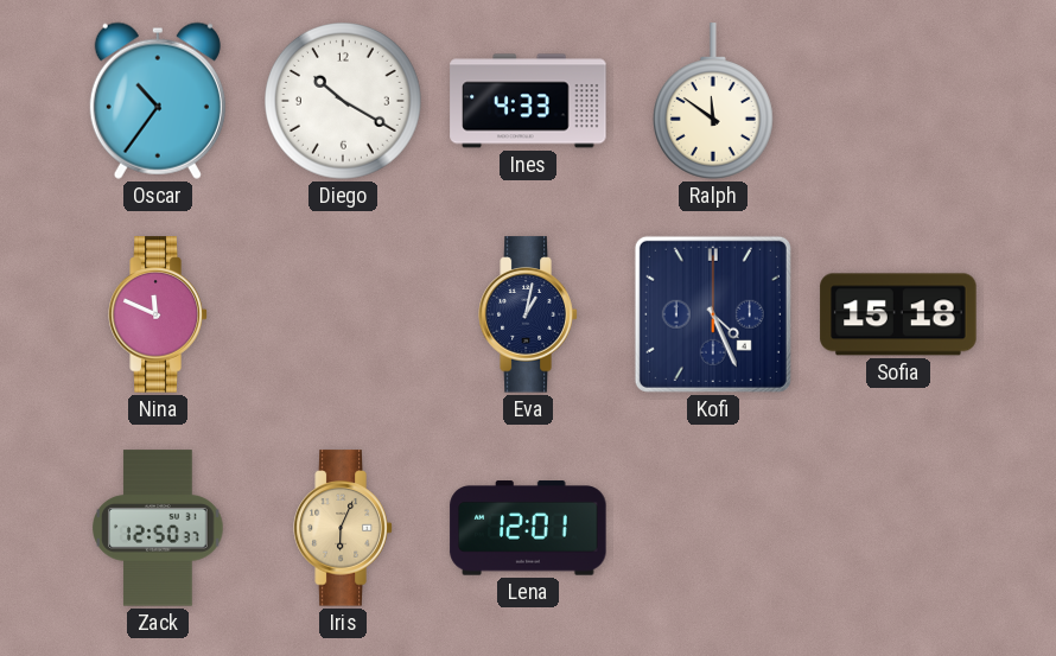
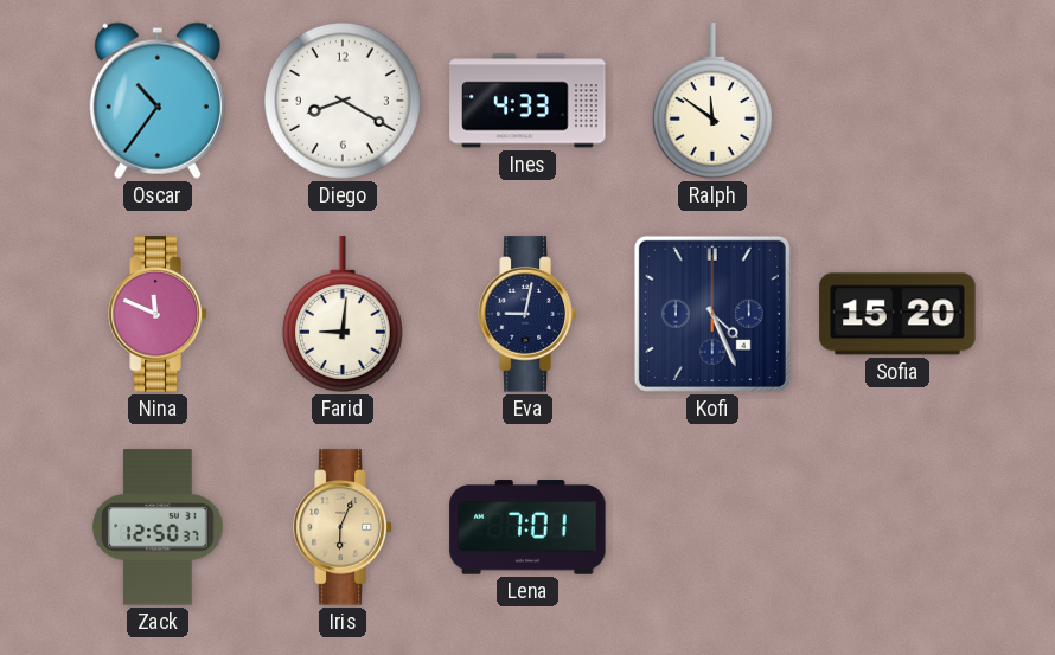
Diego: 10:20 -> 8:20 (344, 102)
Farid: none -> 9:01 (343, 314)
Eva: 1:02 -> 9:02 (527, 314)
Sofia: 15:18 -> 15:20 (897, 314)
Lena: 12:01 -> 7:01 (527, 527)
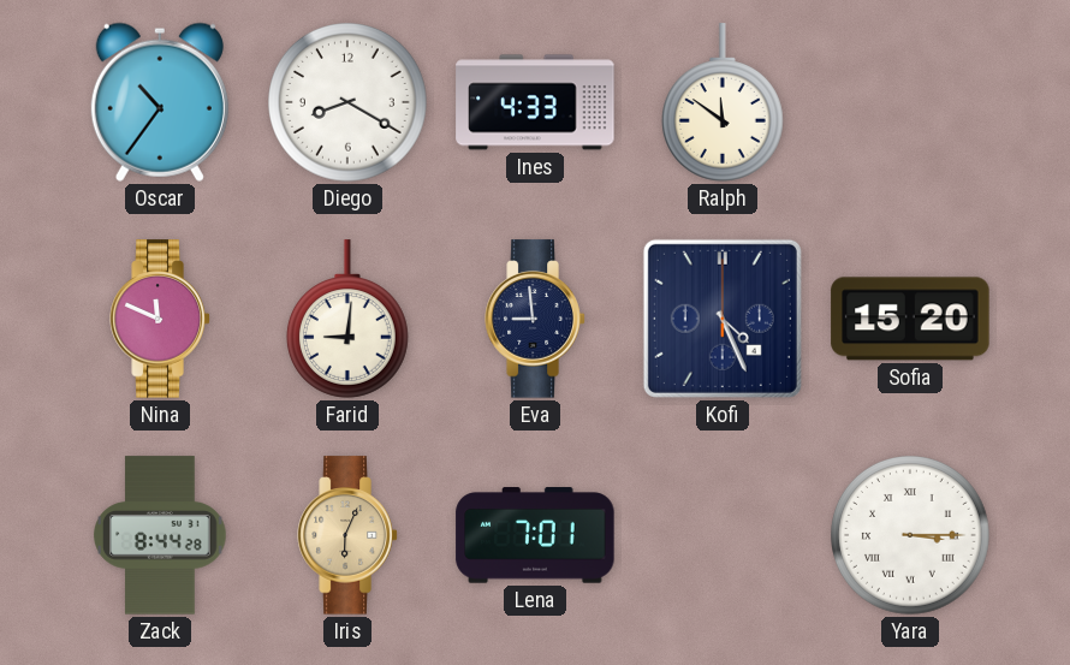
Eva: 9:02 -> 8:59 (535, 319)
Zack: 12:50 -> 8:44 (160, 535)
Yara: none -> 3:15 (911, 536)
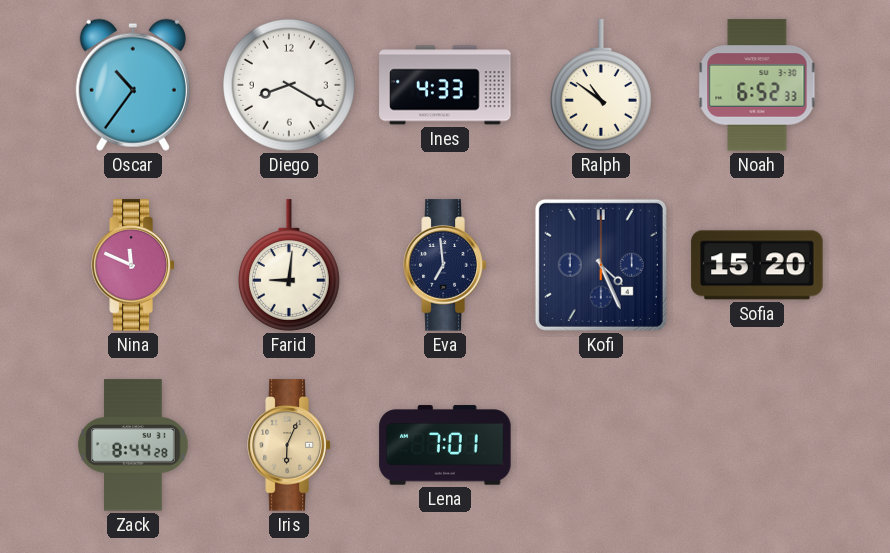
Ralph: 11:51 -> 10:51 (601, 85)
Noah: none -> 6:52 (757, 85)
Eva: 8:59 -> 6:59 (445, 265)
Yara: 3:15 -> none (911, 536)
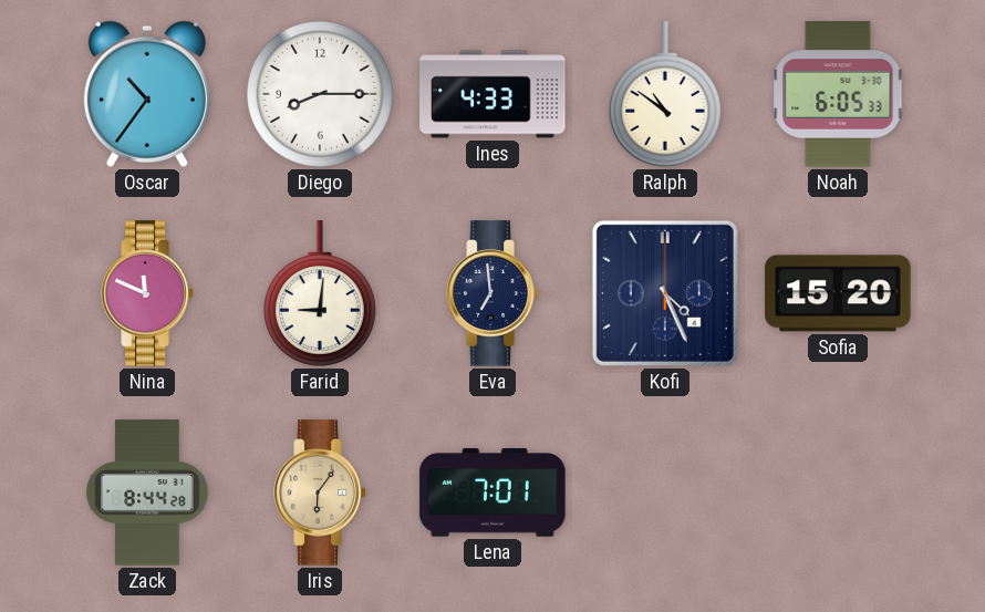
Diego: 8:20 -> 8:15 (321, 95)
Noah: 6:52 -> 6:05 (838, 94)
Iris: 6:04 -> 6:06 (320, 492)
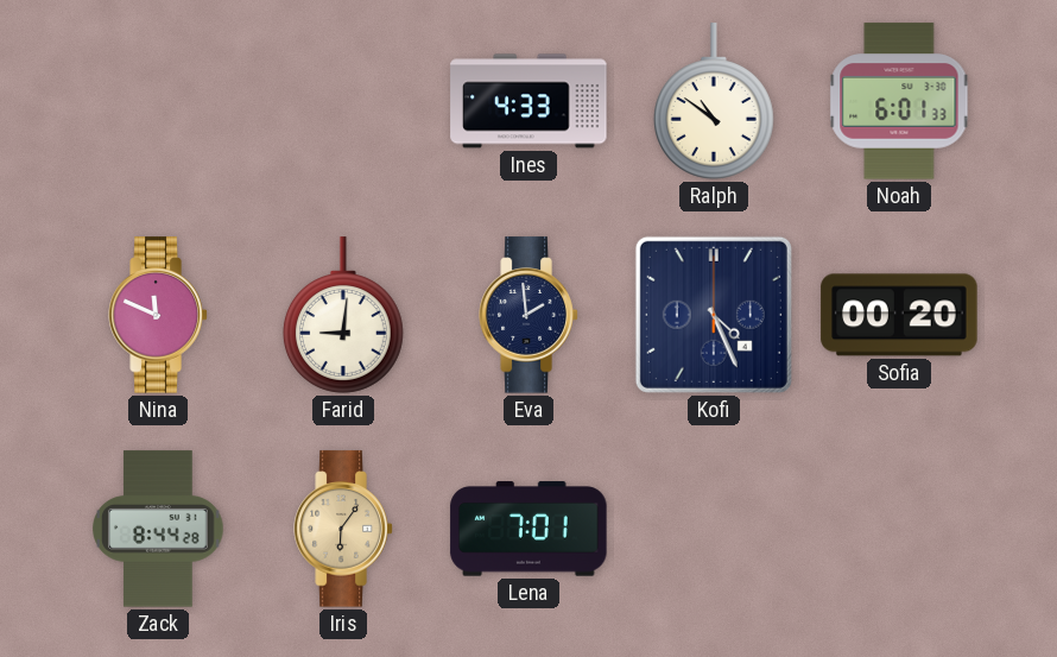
Oscar: 10:36 -> none (147, 94)
Diego: 8:15 -> none (321, 95)
Noah: 6:05 -> 6:01 (899, 101)
Eva: 6:59 -> 1:59 (528, 315)
Sofia: 15:20 -> 00:20 (899, 315)
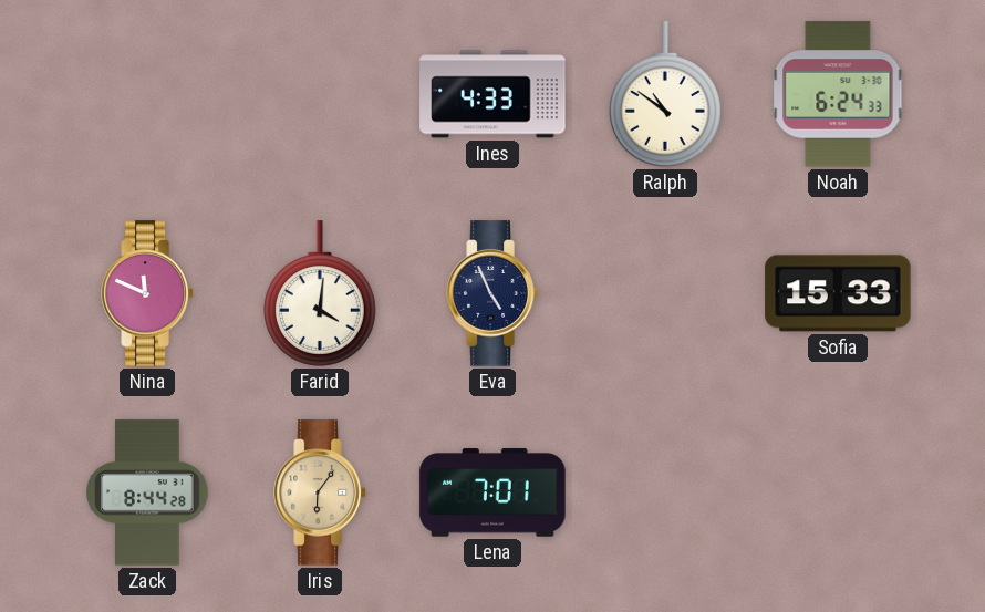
Noah: 6:01 -> 6:24 (838, 94)
Farid: 9:01 -> 4:01 (320, 293)
Eva: 1:59 -> 4:56 (492, 293)
Kofi: 4:26 -> none (714, 315)
Sofia: 00:20 -> 15:33 (838, 293)
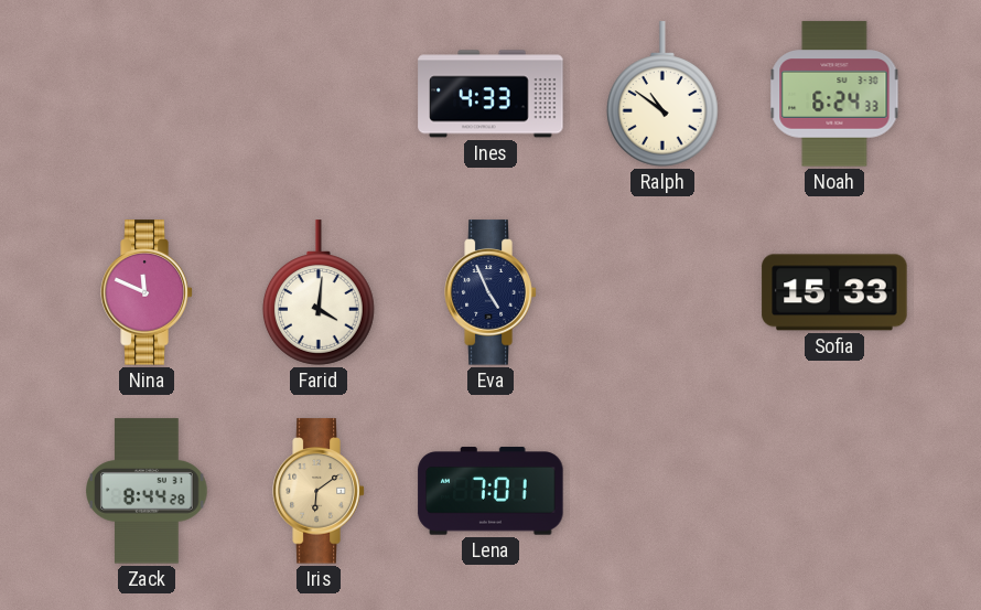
Iris: 6:06 -> 6:09 (319, 491)
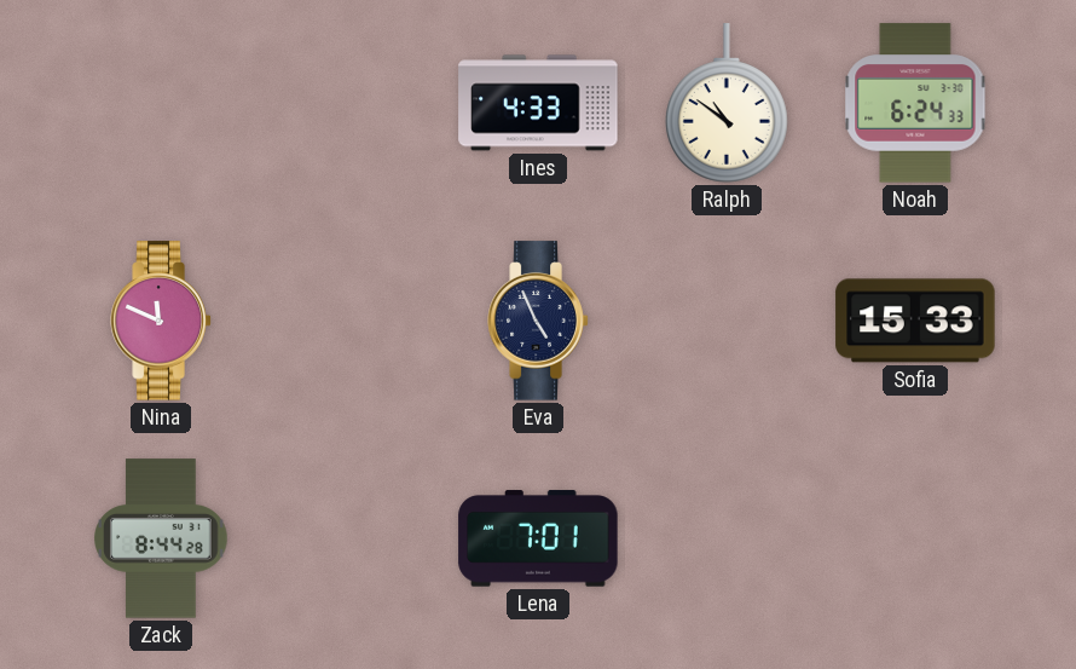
Farid: 4:01 -> none (319, 292)
Iris: 6:09 -> none (319, 491)
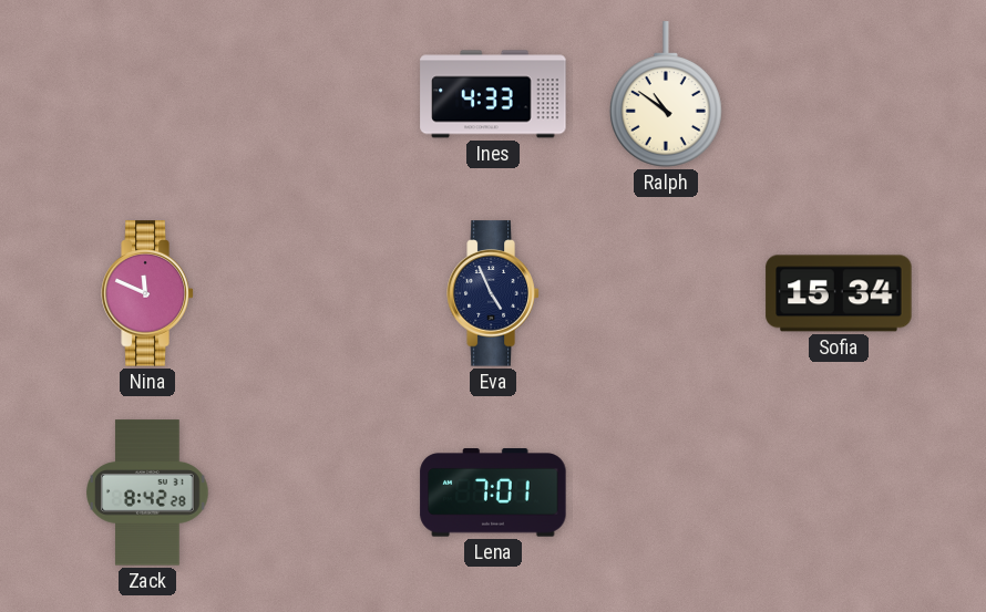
Noah: 6:24 -> none (915, 103)
Sofia: 15:33 -> 15:34 (839, 293)
Zack: 8:44 -> 8:42 (147, 492)
